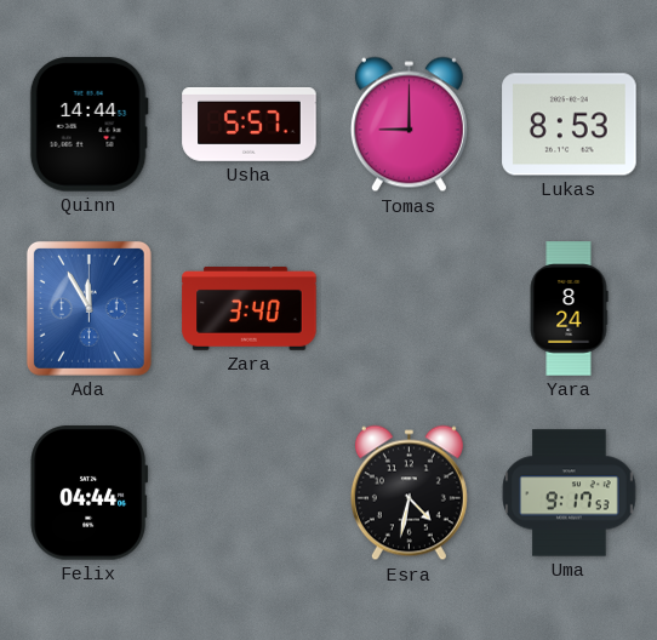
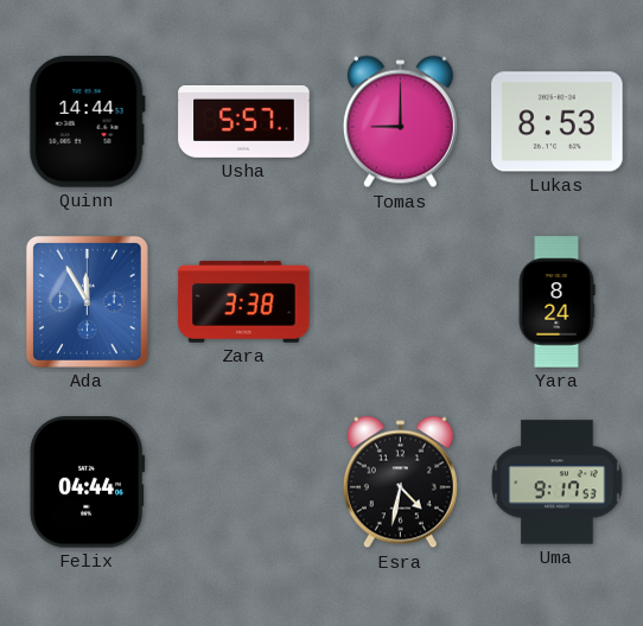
Zara: 3:40 -> 3:38 (244, 302)
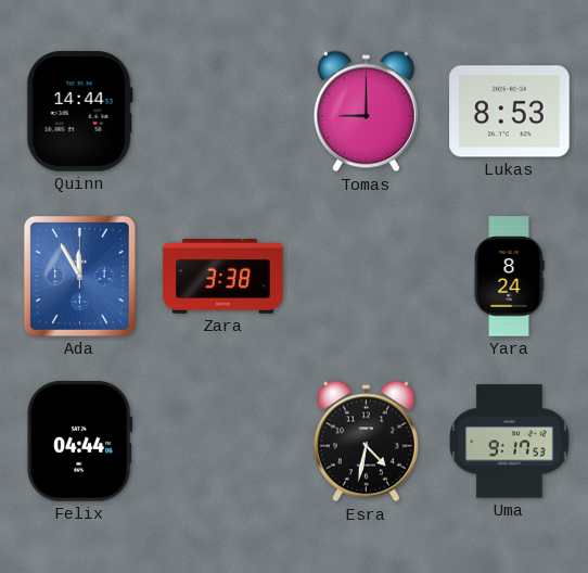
Usha: 5:57 -> none (244, 121)
